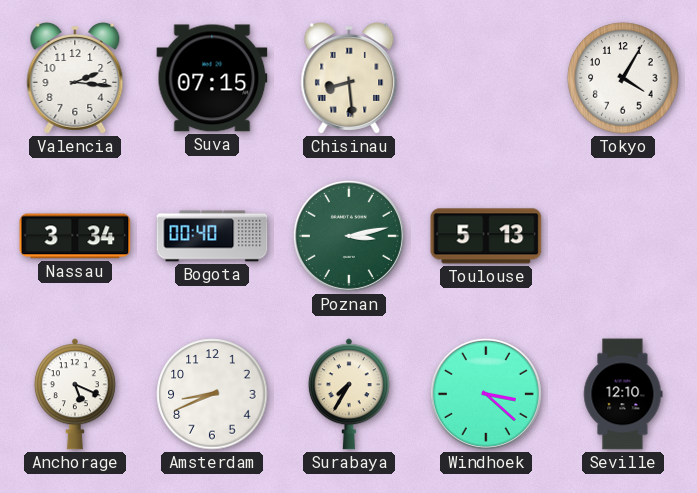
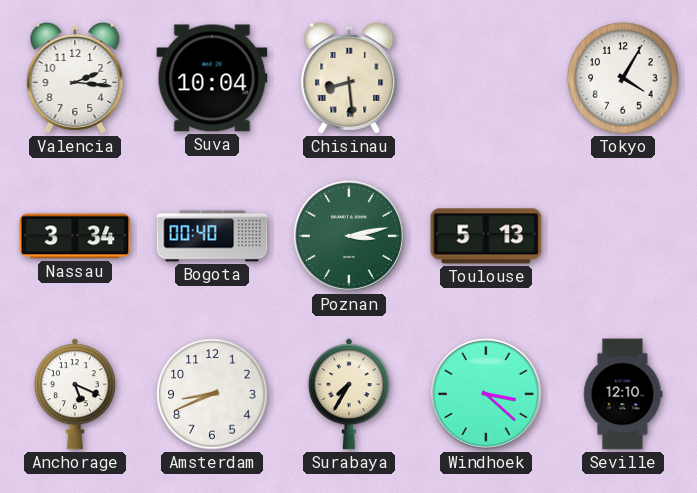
Suva: 07:15 -> 10:04 (212, 78)
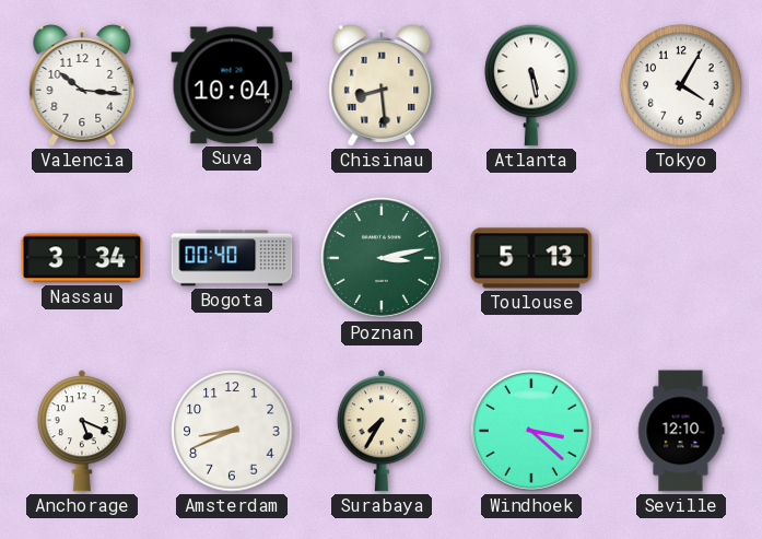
Valencia: 2:16 -> 10:16 (82, 85)
Atlanta: none -> 5:28 (531, 85)
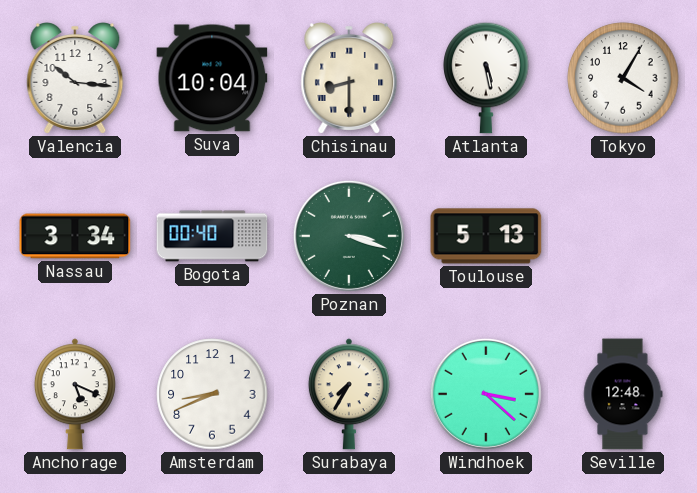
Chisinau: 8:29 -> 8:30 (349, 78)
Poznan: 3:13 -> 3:18 (349, 236)
Seville: 12:10 -> 12:48 (623, 394)
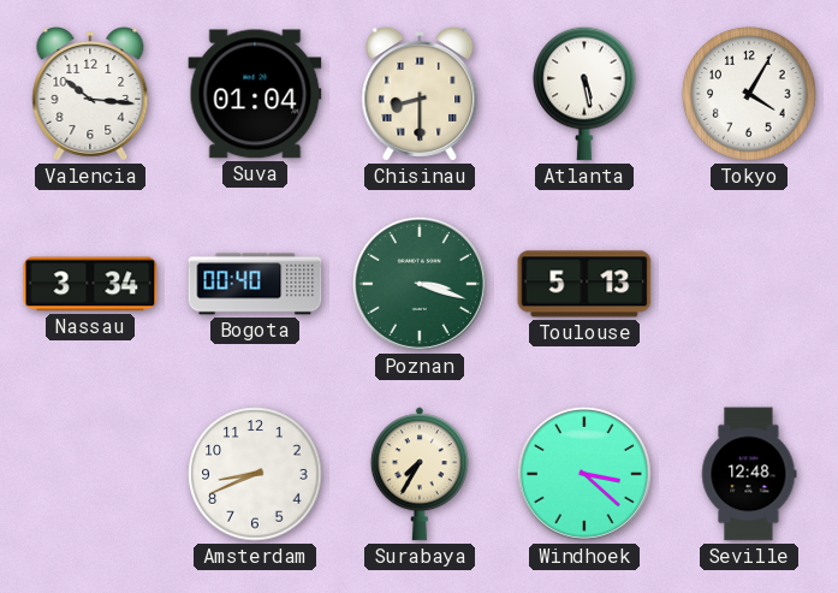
Suva: 10:04 -> 01:04 (255, 94)
Anchorage: 5:19 -> none (75, 394)
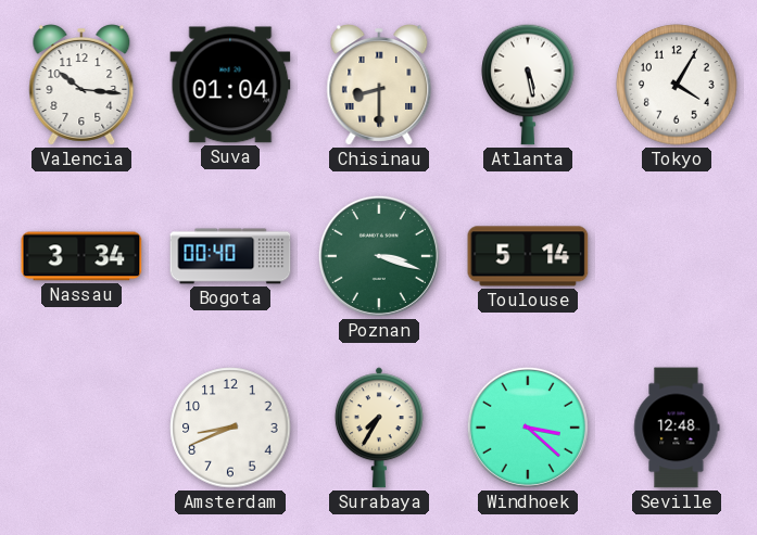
Toulouse: 5:13 -> 5:14 (528, 256)
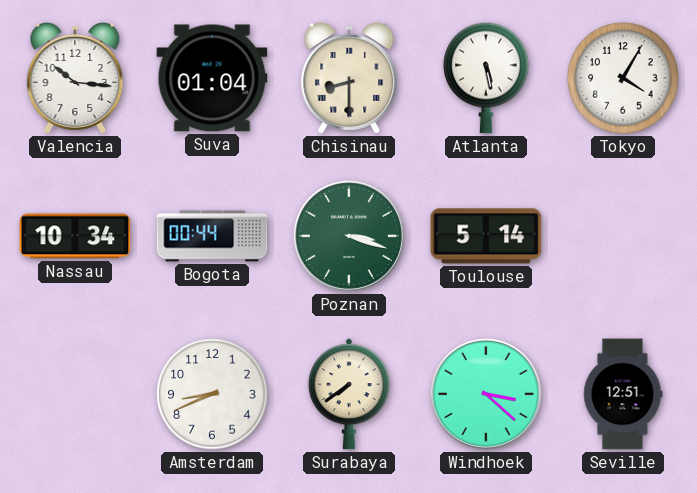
Nassau: 3:34 -> 10:34 (75, 236)
Bogota: 00:40 -> 00:44 (212, 236)
Surabaya: 7:35 -> 7:39 (349, 394)
Seville: 12:48 -> 12:51 (623, 394)
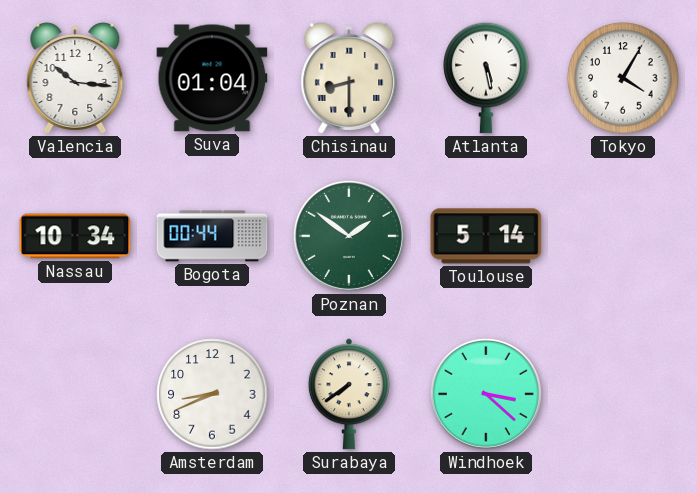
Poznan: 3:18 -> 1:51 (349, 236)
Seville: 12:51 -> none (623, 394)
